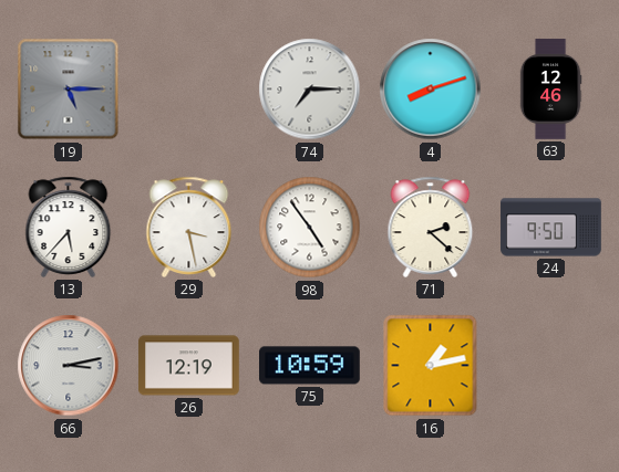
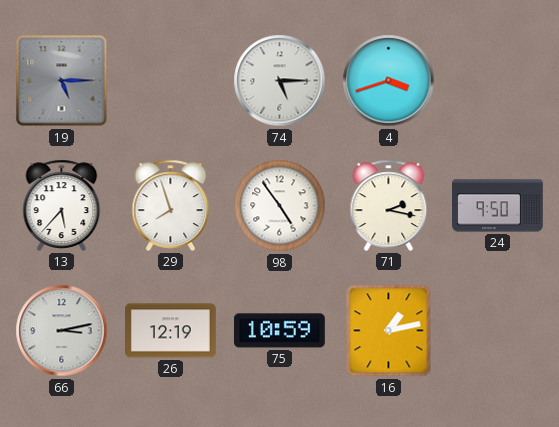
74: 7:15 -> 5:15 (280, 81)
4: 8:12 -> 3:42 (389, 81)
63: 12:46 -> none (550, 90)
29: 3:28 -> 7:57 (171, 205)
71: 2:22 -> 2:17 (389, 205)
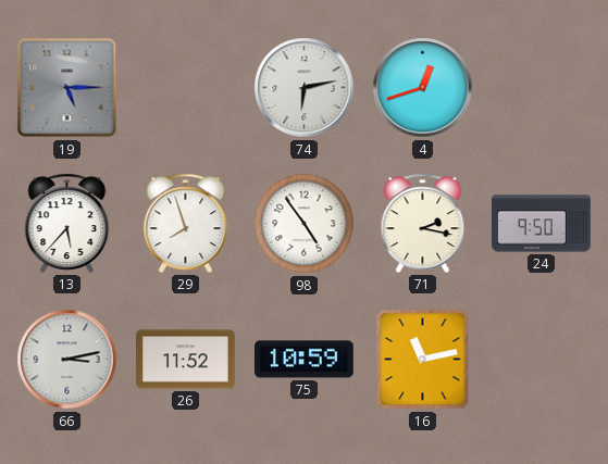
74: 5:15 -> 6:13 (305, 88)
4: 3:42 -> 12:42 (423, 88)
26: 12:19 -> 11:52 (186, 360)
16: 1:13 -> 11:13 (423, 360)
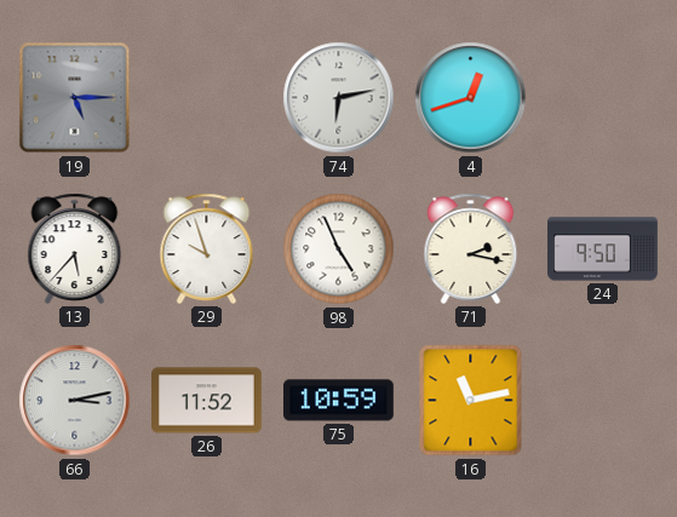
29: 7:57 -> 9:57 (207, 248)
98: 4:54 -> 4:56 (339, 249)
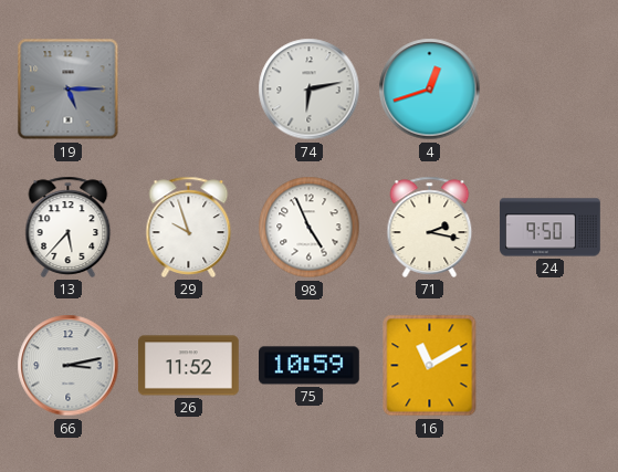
16: 11:13 -> 11:10 (430, 366)
